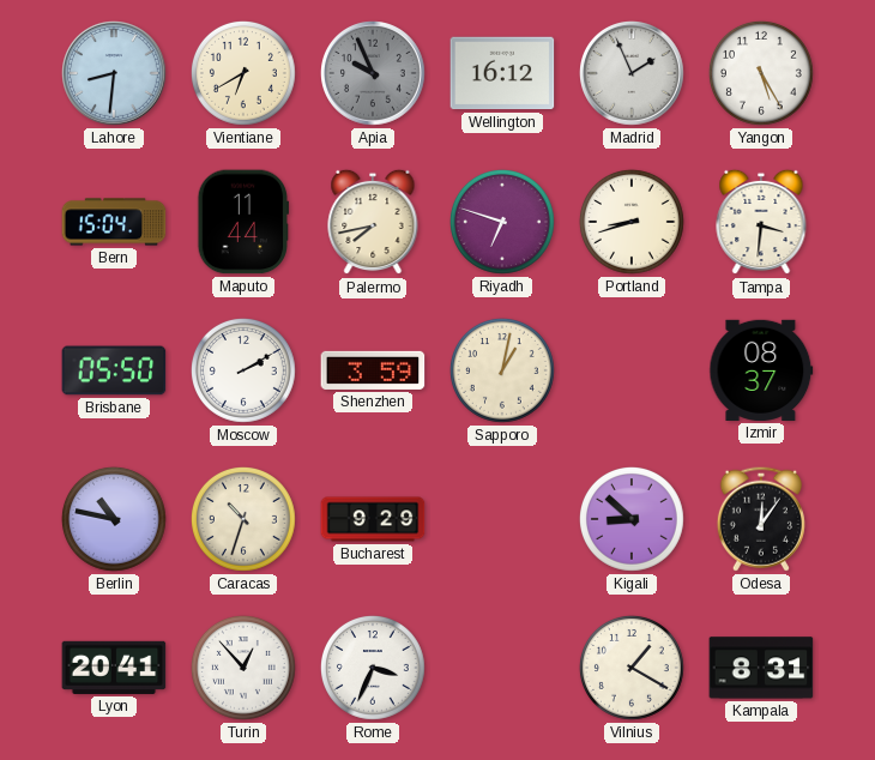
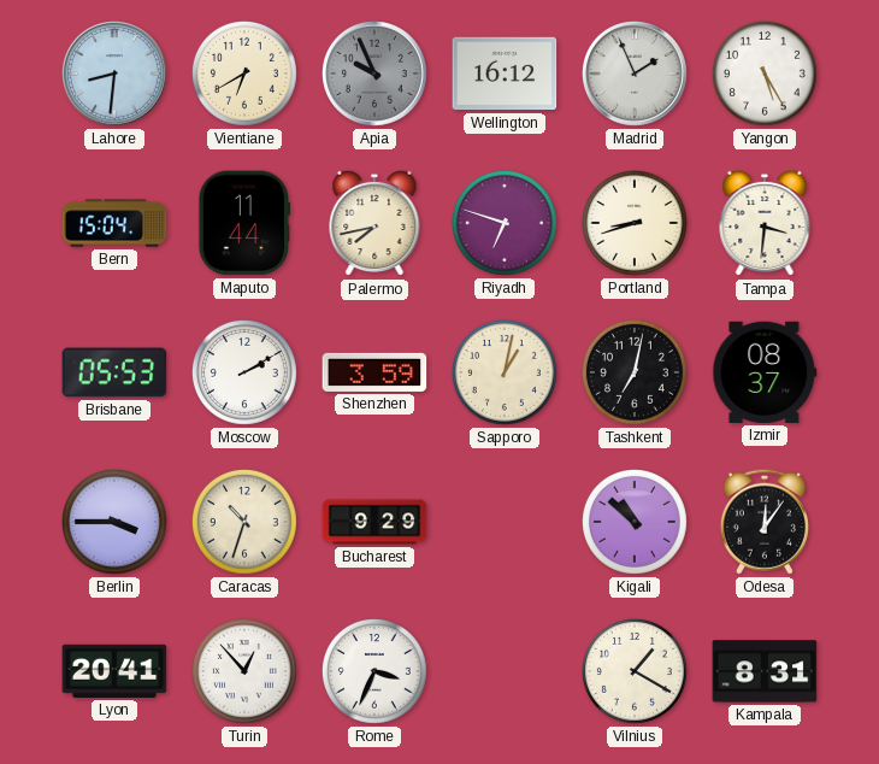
Brisbane: 05:50 -> 05:53 (114, 372)
Tashkent: none -> 7:02 (635, 372)
Berlin: 10:47 -> 3:45 (114, 522)
Kigali: 8:52 -> 10:52 (635, 522)
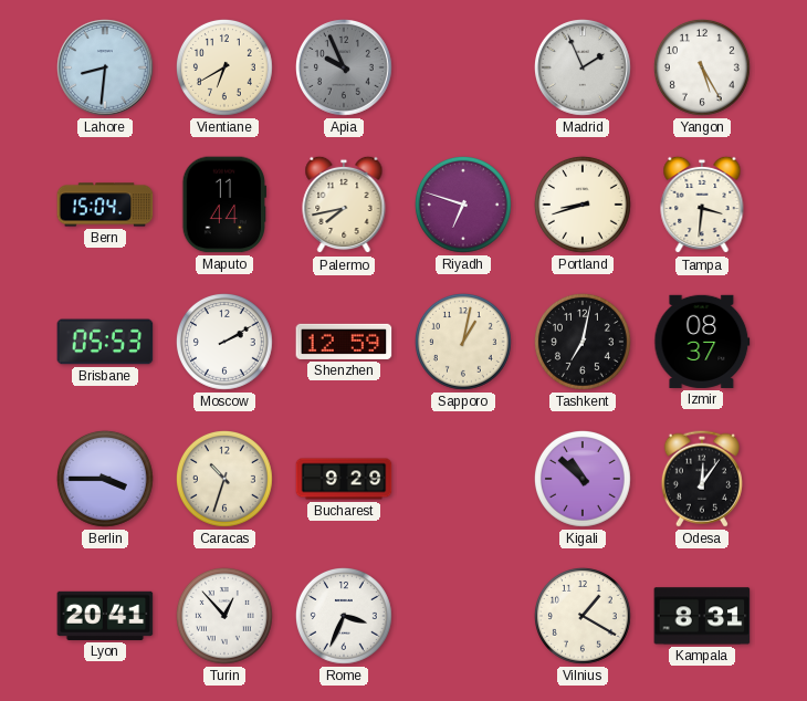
Wellington: 16:12 -> none (505, 74)
Shenzhen: 3:59 -> 12:59 (344, 342)
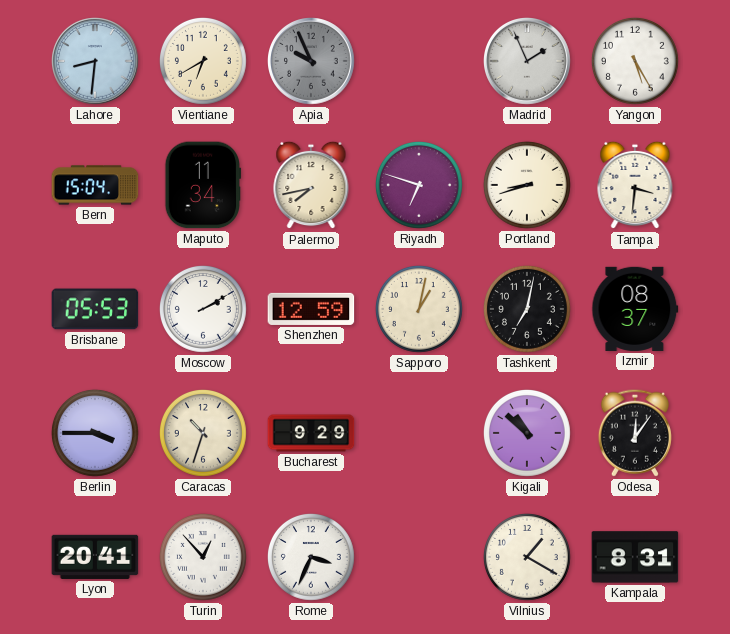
Maputo: 11:44 -> 11:34 (203, 185)
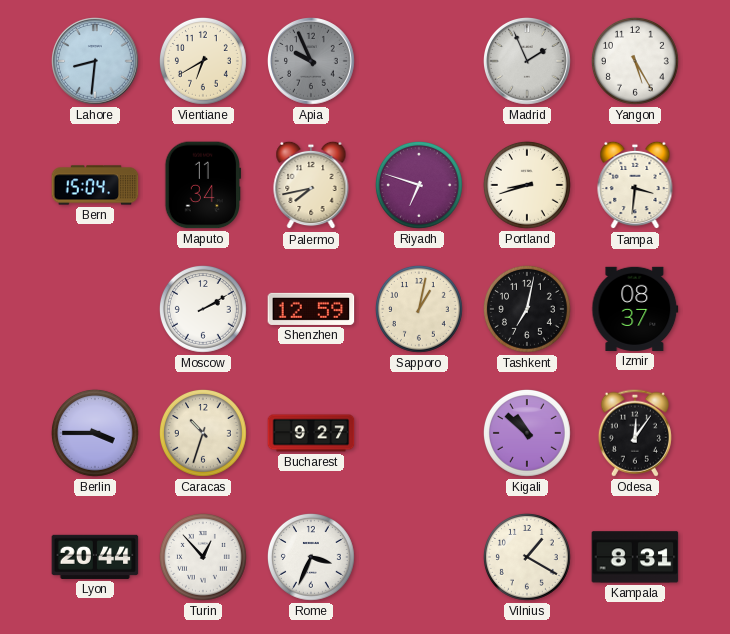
Brisbane: 05:53 -> none (95, 309)
Bucharest: 9:29 -> 9:27 (311, 433)
Lyon: 20:41 -> 20:44 (95, 557)
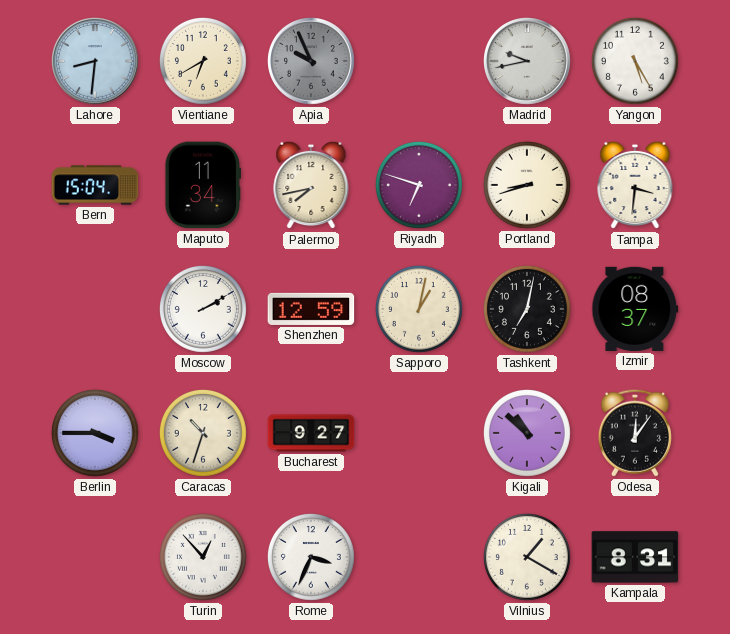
Madrid: 1:56 -> 9:43 (528, 62)
Lyon: 20:44 -> none (95, 557)
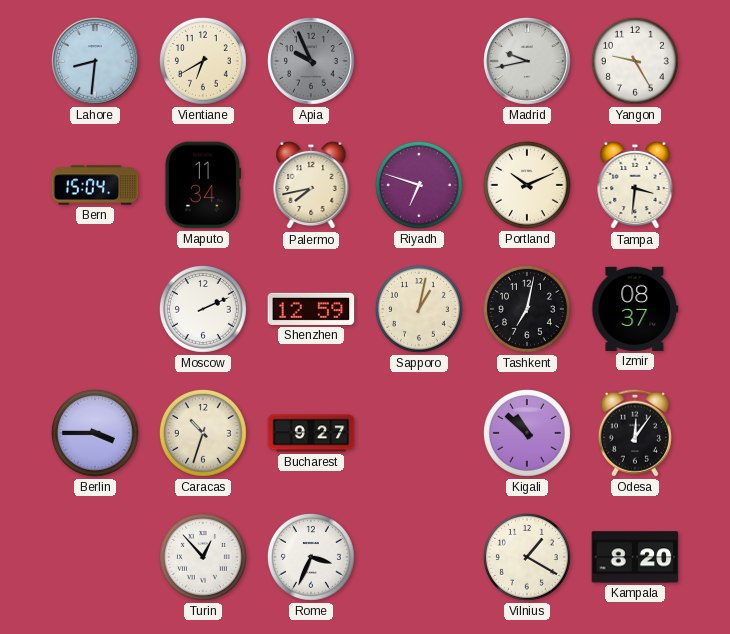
Yangon: 5:25 -> 9:25 (635, 61)
Portland: 8:42 -> 10:11 (527, 185)
Moscow: 2:10 -> 2:11 (203, 309)
Kampala: 8:31 -> 8:20 (635, 557)
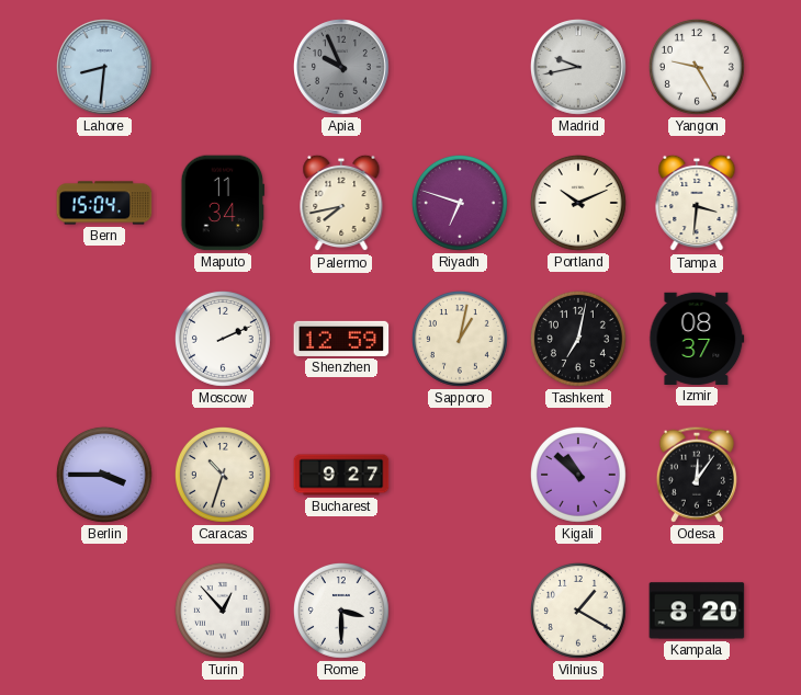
Vientiane: 6:40 -> none (203, 61)
Rome: 3:34 -> 3:30 (341, 611)
